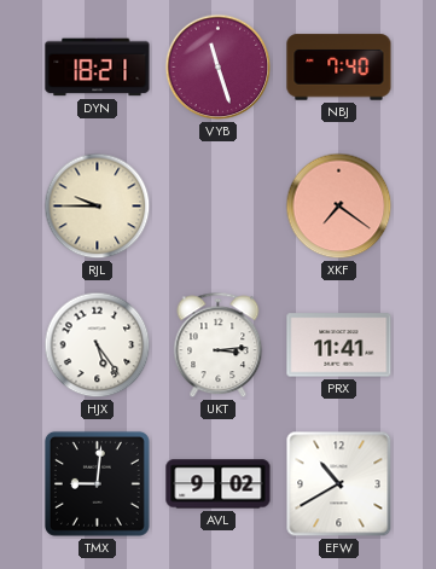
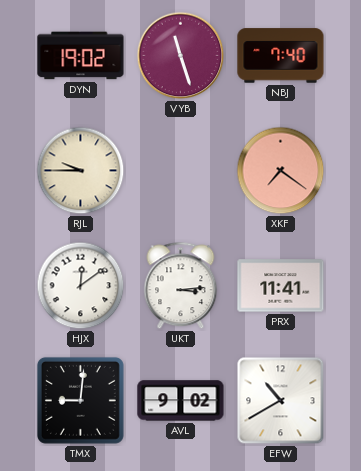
DYN: 18:21 -> 19:02 (81, 56)
HJX: 5:24 -> 12:09 (81, 286)
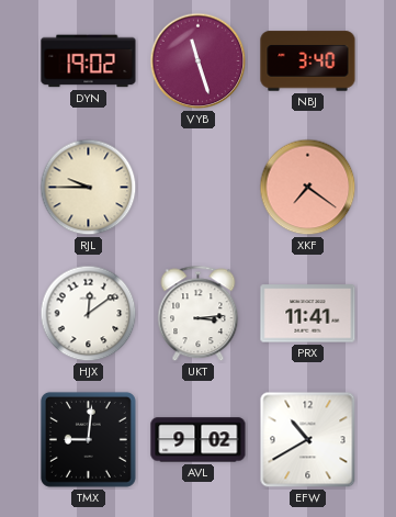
NBJ: 7:40 -> 3:40 (308, 61)
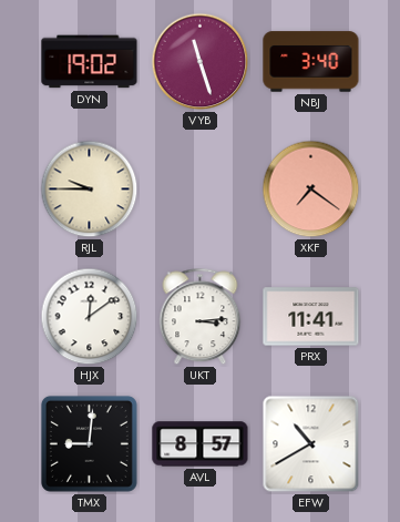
AVL: 9:02 -> 8:57 (201, 444)
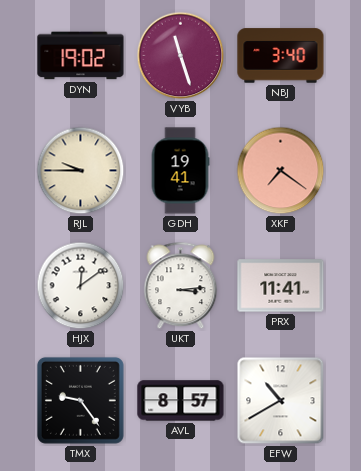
GDH: none -> 19:41 (180, 171)
TMX: 9:01 -> 9:24 (80, 400)
